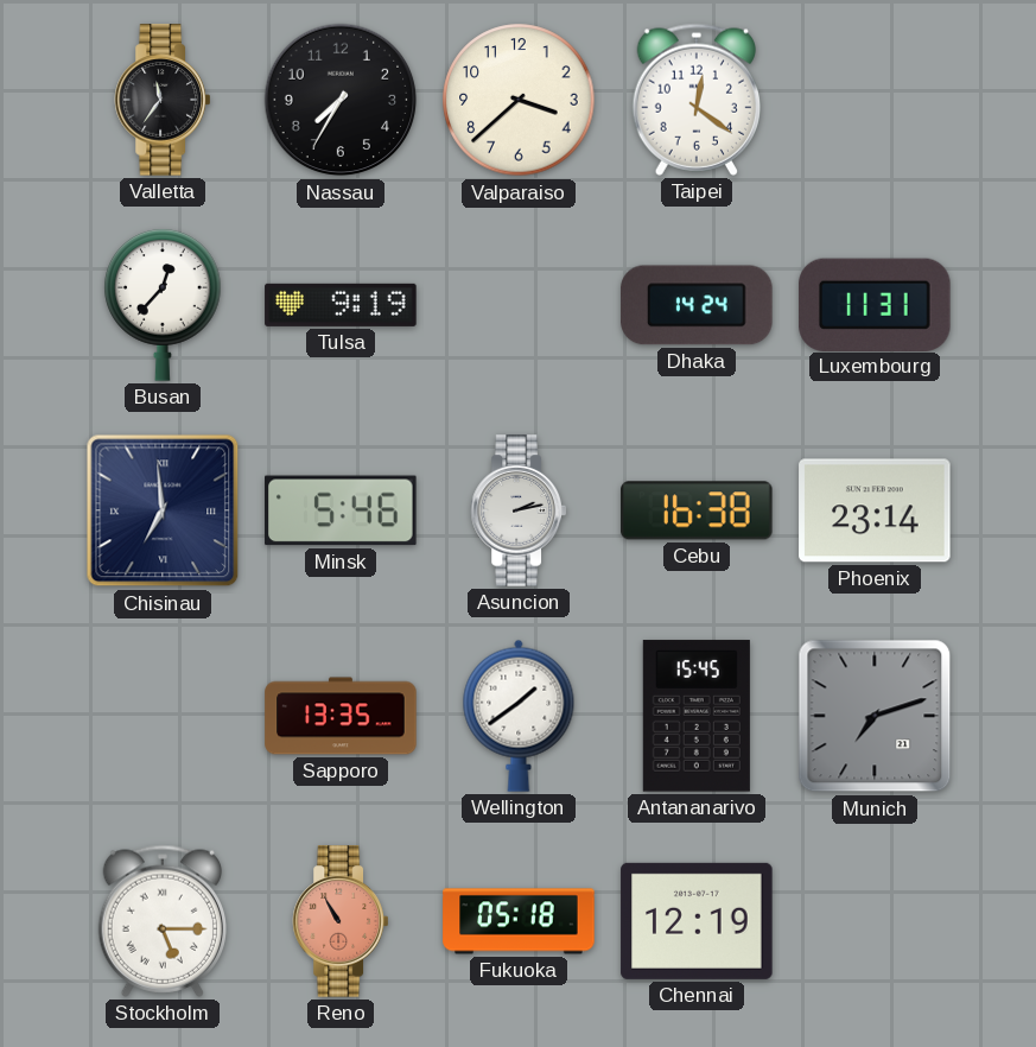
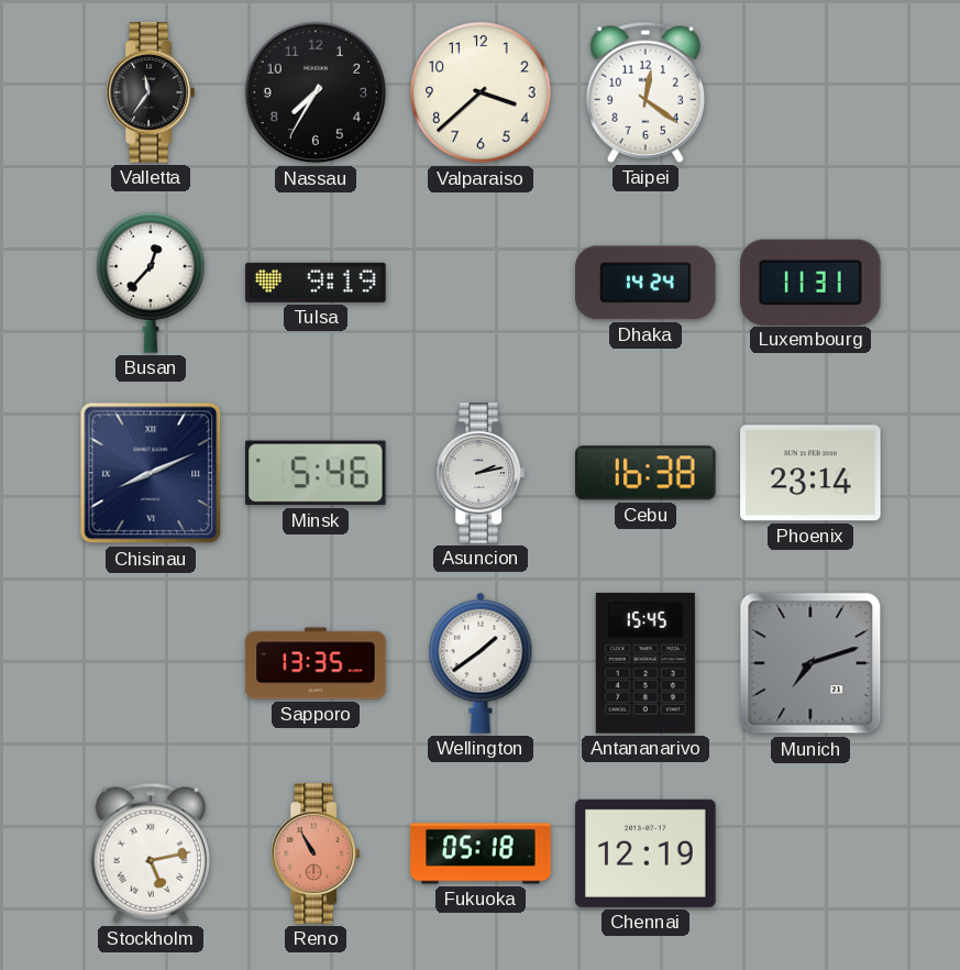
Chisinau: 6:59 -> 8:11 (151, 473)
Stockholm: 5:15 -> 5:13 (150, 853)
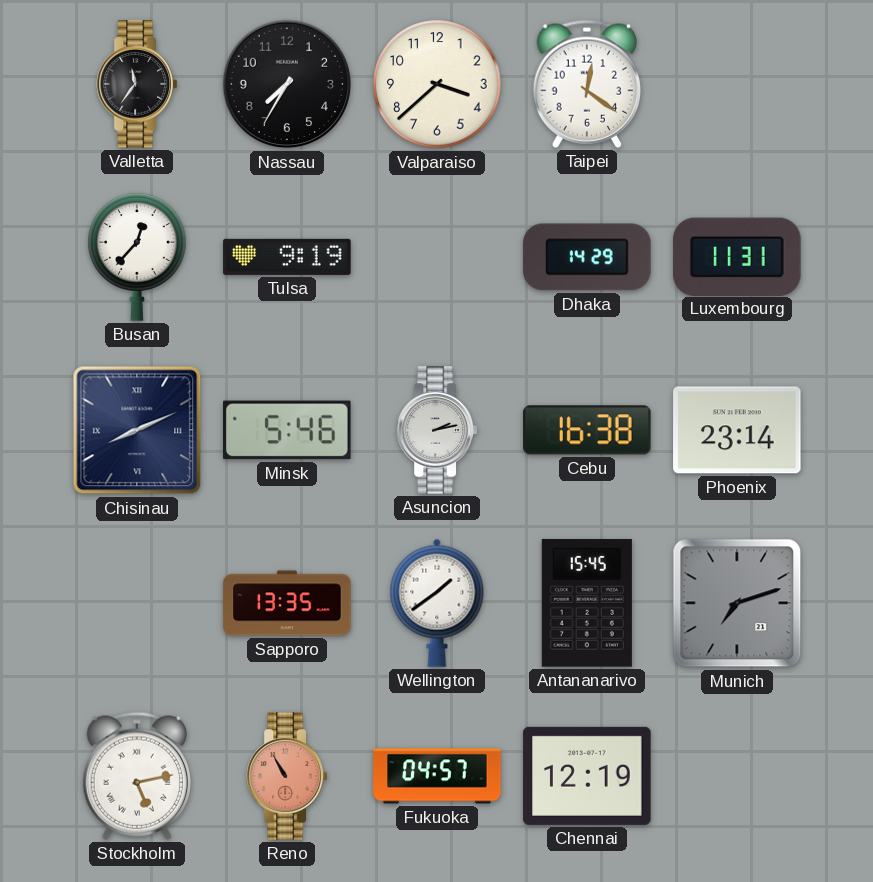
Dhaka: 14:24 -> 14:29 (587, 257)
Fukuoka: 05:18 -> 04:57 (437, 776)
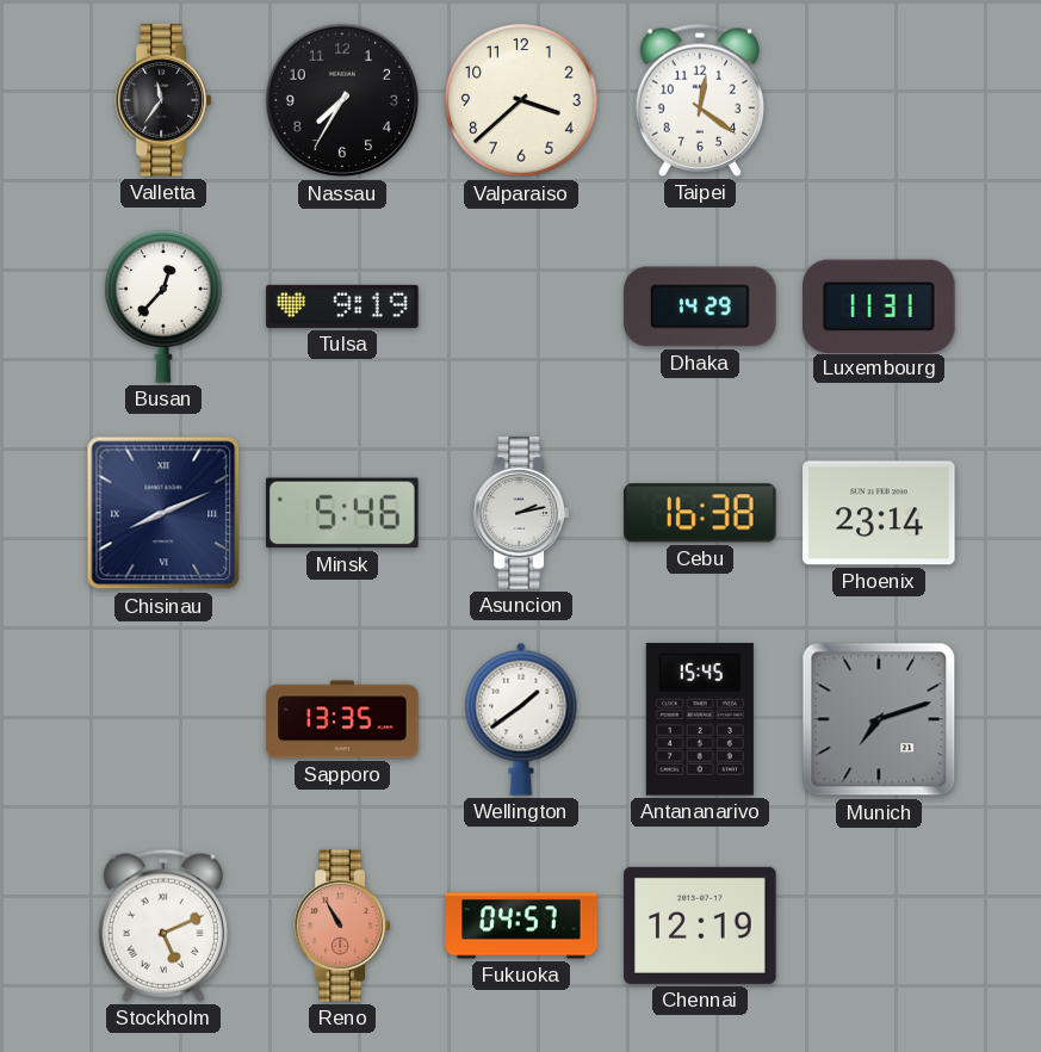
Stockholm: 5:13 -> 5:11 (162, 926)
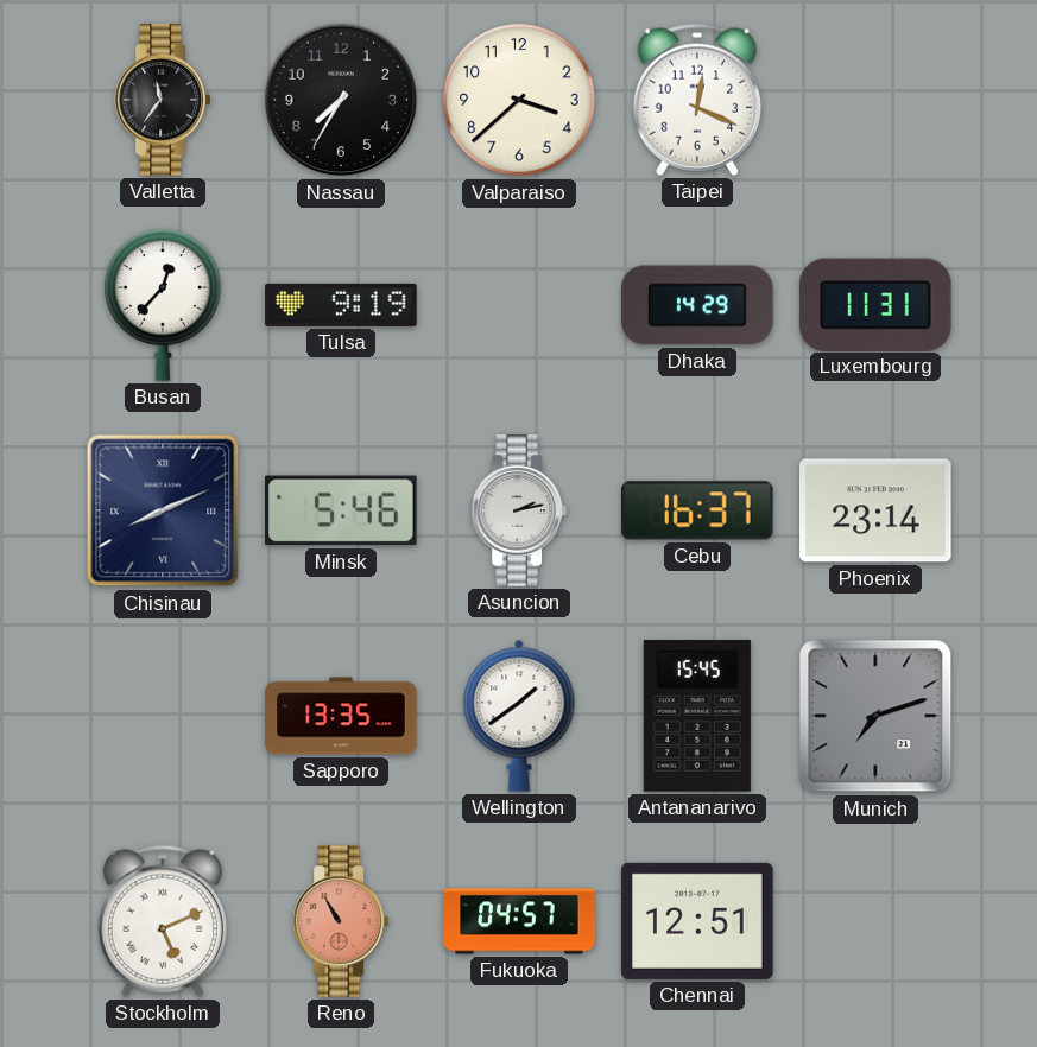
Taipei: 12:21 -> 12:19 (696, 100)
Cebu: 16:38 -> 16:37 (697, 510)
Chennai: 12:19 -> 12:51 (697, 921)
